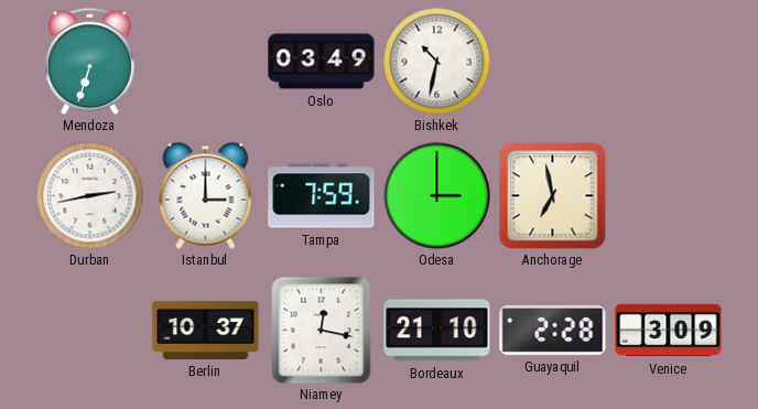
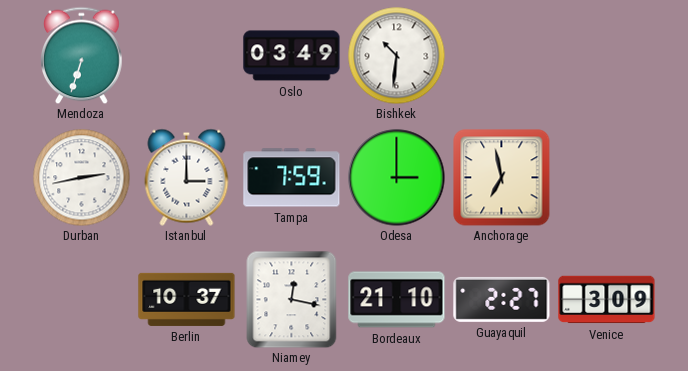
Bishkek: 10:32 -> 10:31 (396, 55)
Guayaquil: 2:28 -> 2:27 (502, 299)
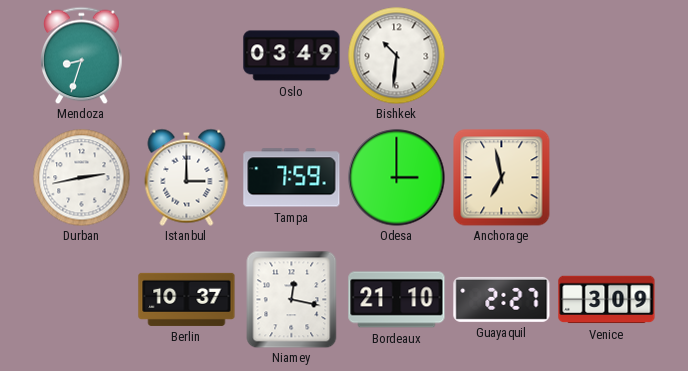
Mendoza: 6:33 -> 8:33 (82, 55)
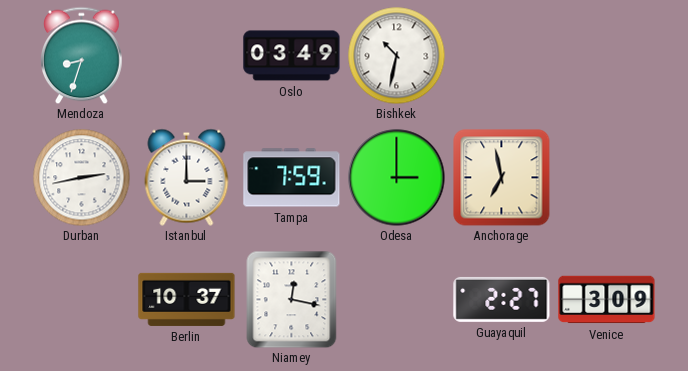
Bishkek: 10:31 -> 10:32 (396, 55)
Bordeaux: 21:10 -> none (397, 300)
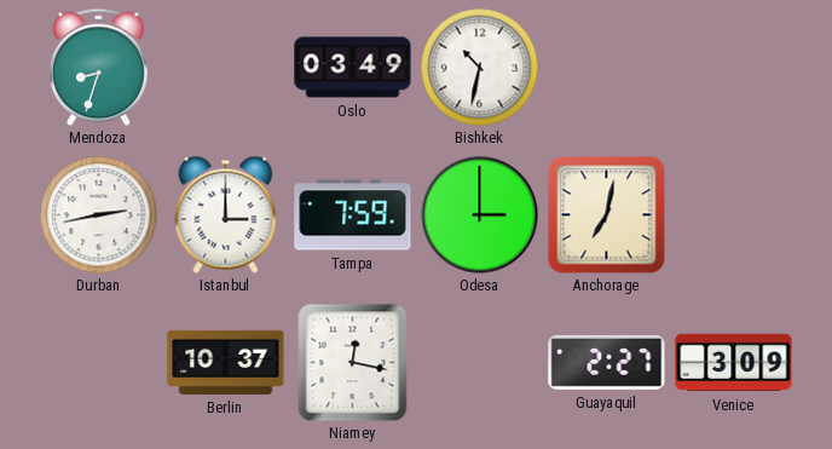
Anchorage: 6:58 -> 7:02 (607, 215)
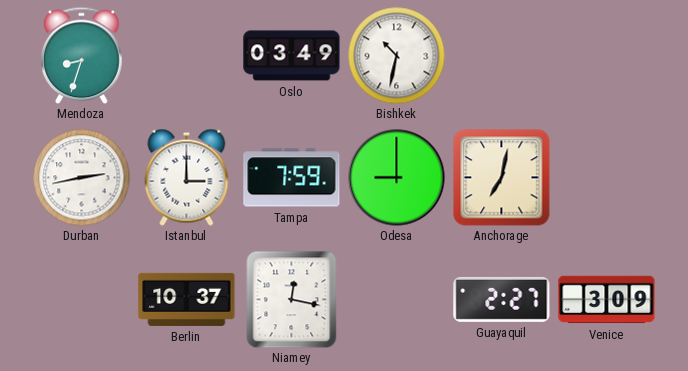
Odesa: 3:00 -> 9:00 (397, 178)
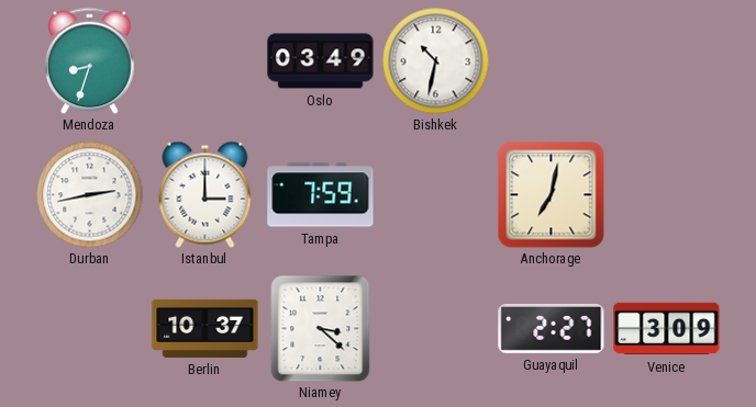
Odesa: 9:00 -> none (397, 178)
Niamey: 12:17 -> 3:22 (321, 328)
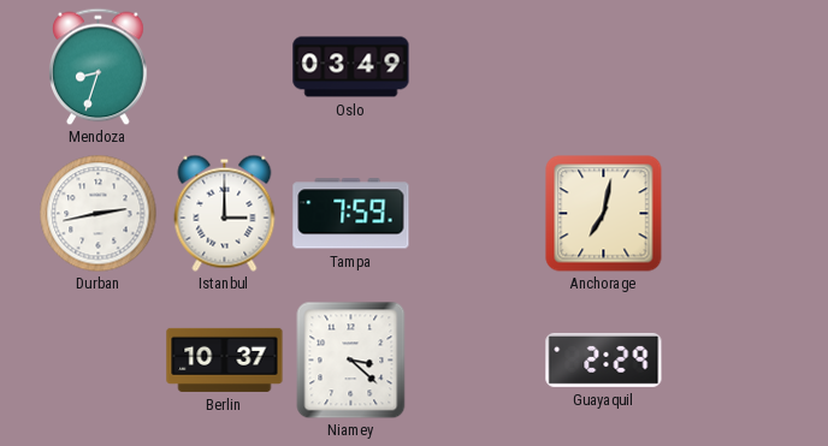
Bishkek: 10:32 -> none (435, 60)
Guayaquil: 2:27 -> 2:29 (604, 359)
Venice: 3:09 -> none (667, 329)
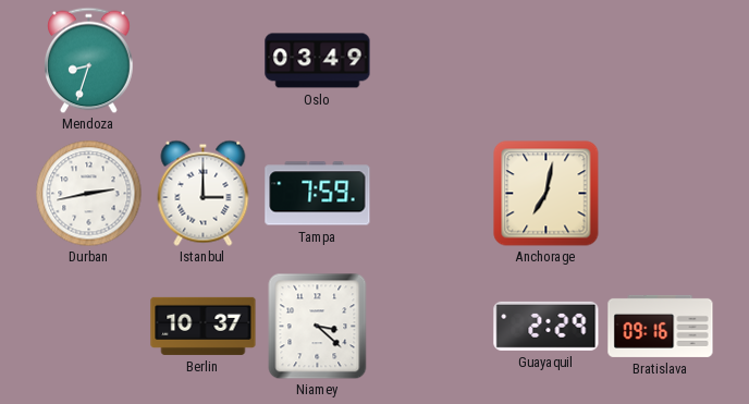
Bratislava: none -> 09:16 (661, 326)
